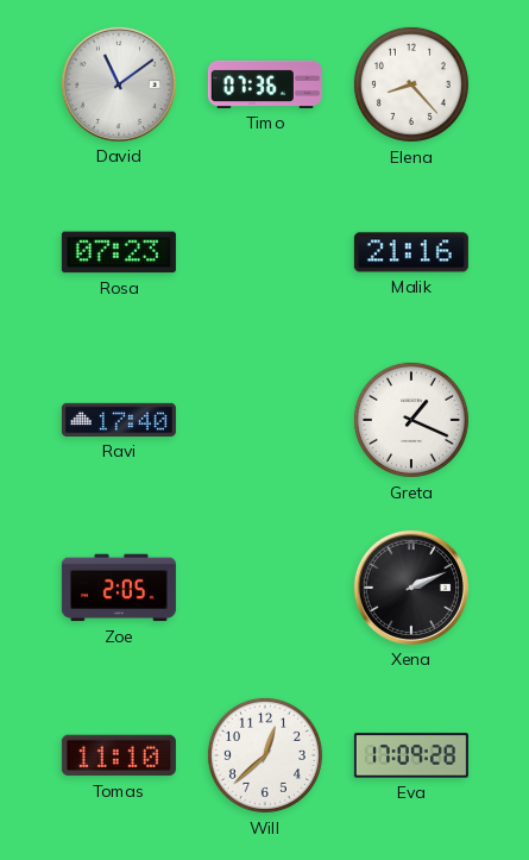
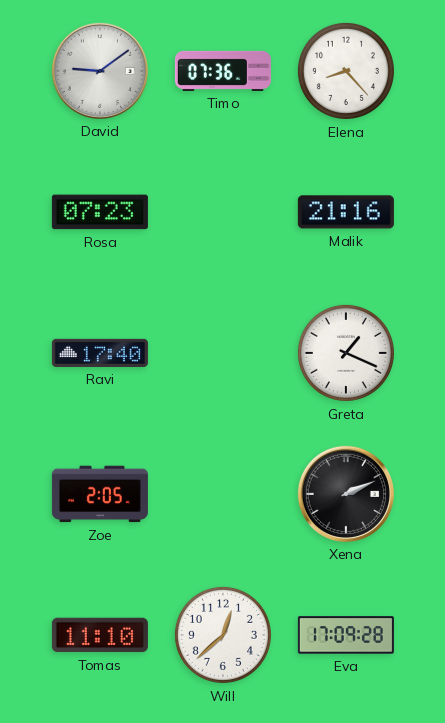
David: 11:09 -> 9:09 (100, 71)
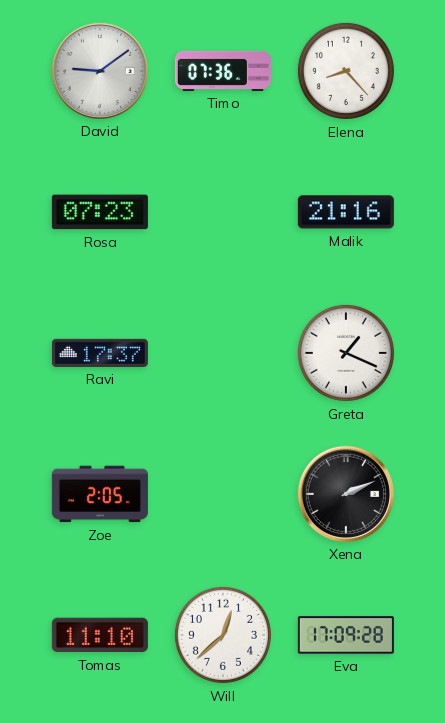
Ravi: 17:40 -> 17:37 (100, 353)
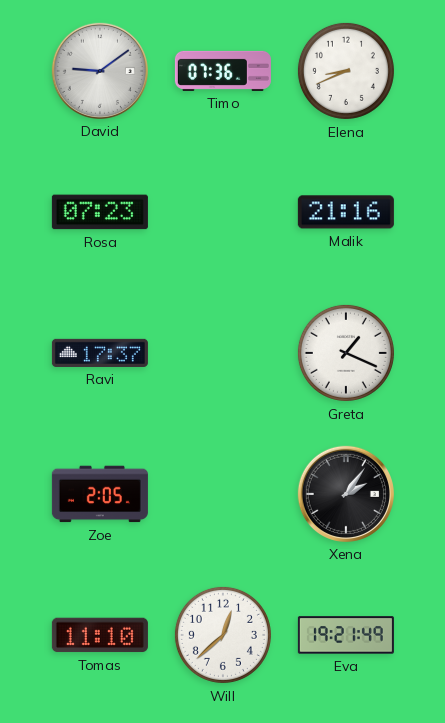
Elena: 8:23 -> 8:41 (346, 71)
Xena: 2:11 -> 2:06 (346, 494)
Eva: 17:09 -> 19:21 (346, 635)
